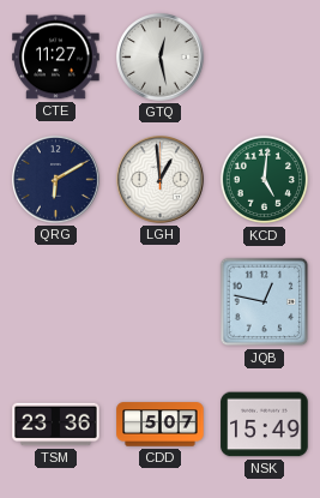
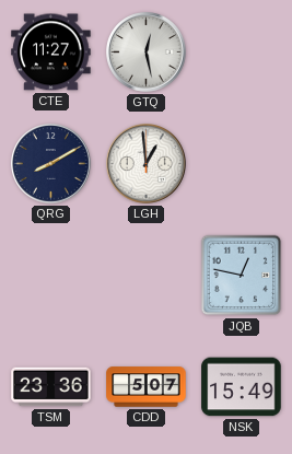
QRG: 6:10 -> 8:10 (51, 164)
KCD: 5:01 -> none (265, 180)
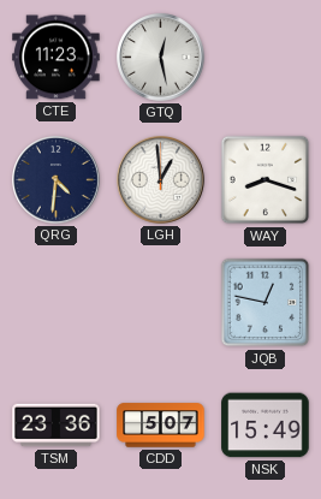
CTE: 11:27 -> 11:23 (57, 58)
QRG: 8:10 -> 4:31 (57, 180)
WAY: none -> 8:18 (266, 180)
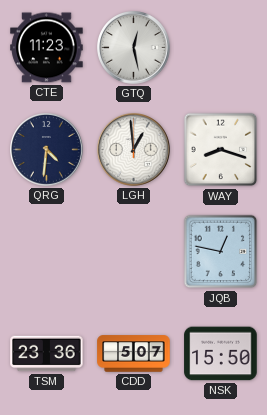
NSK: 15:49 -> 15:50 (221, 354)
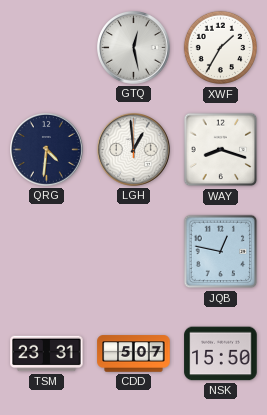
CTE: 11:23 -> none (47, 48)
XWF: none -> 1:35 (221, 48)
TSM: 23:36 -> 23:31 (47, 354)
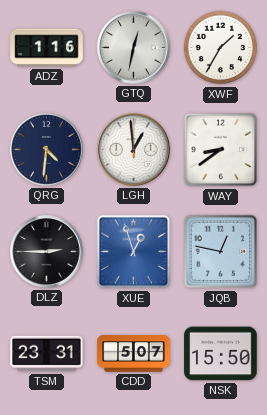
ADZ: none -> 1:16 (47, 48)
GTQ: 12:28 -> 12:32 (134, 48)
WAY: 8:18 -> 8:39 (221, 150)
DLZ: none -> 2:45 (47, 252)
XUE: none -> 12:57 (134, 252)
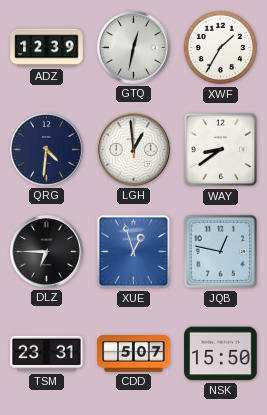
ADZ: 1:16 -> 12:39 (47, 48)
DLZ: 2:45 -> 6:45 (47, 252)
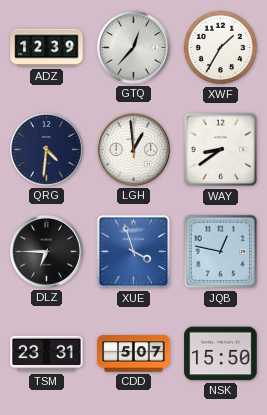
GTQ: 12:32 -> 12:37 (134, 48)
XUE: 12:57 -> 3:57 (134, 252)
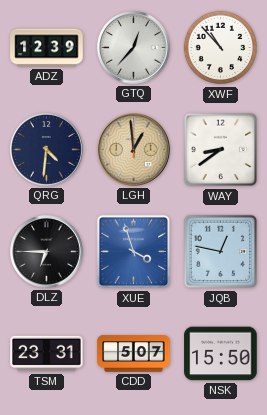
XWF: 1:35 -> 10:53 (221, 48)
LGH dial: white -> champagne (134, 150)
